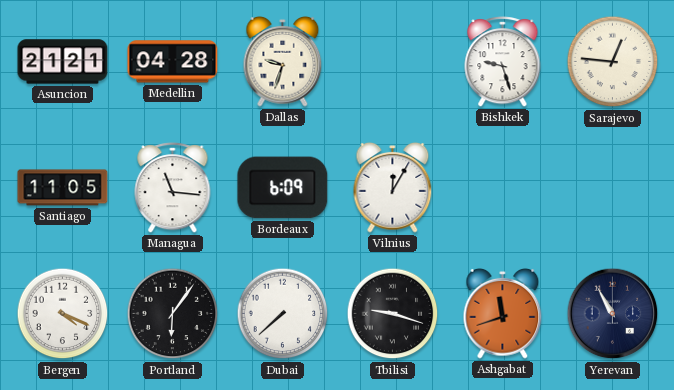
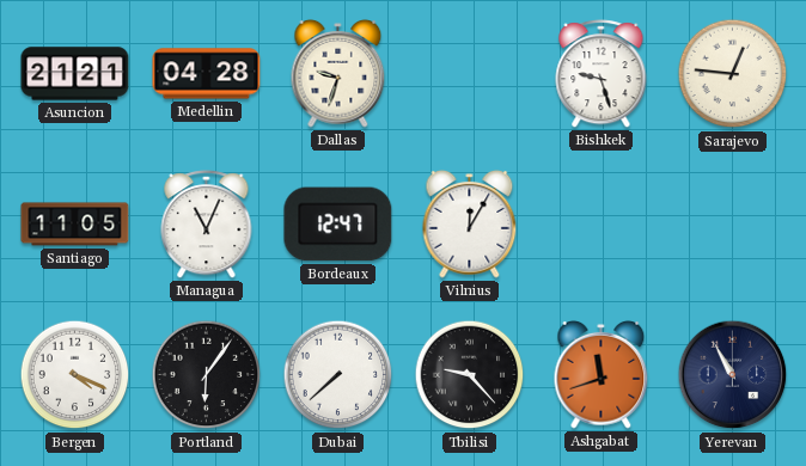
Managua: 11:16 -> 11:04 (207, 225)
Bordeaux: 6:09 -> 12:47 (338, 225)
Tbilisi: 9:18 -> 9:23 (470, 375)
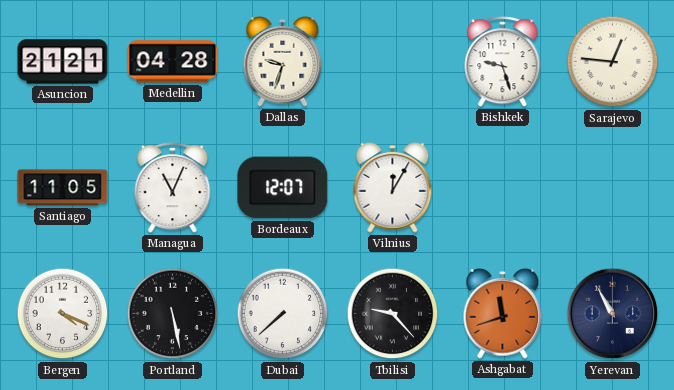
Bordeaux: 12:47 -> 12:07 (283, 188)
Portland: 6:06 -> 5:28 (173, 314)
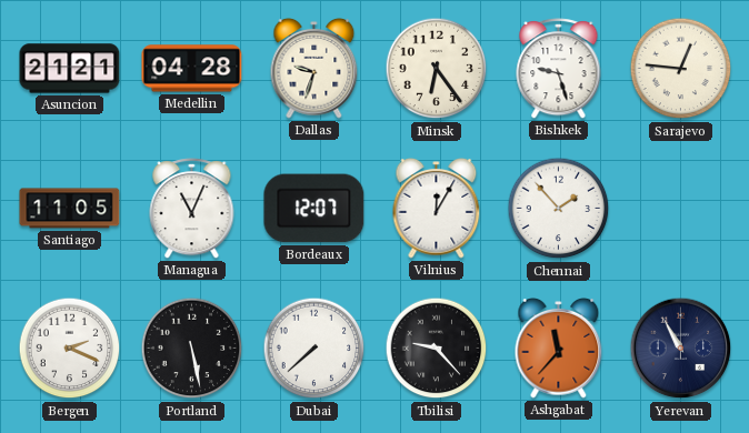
Minsk: none -> 6:24 (437, 69)
Chennai: none -> 1:53 (559, 209)
Bergen: 4:19 -> 2:19 (70, 349)
Ashgabat: 11:42 -> 11:37 (559, 348)
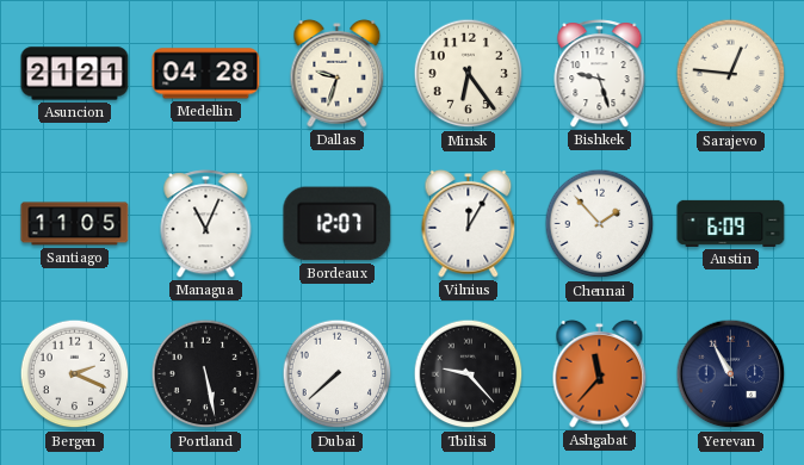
Austin: none -> 6:09 (731, 223)
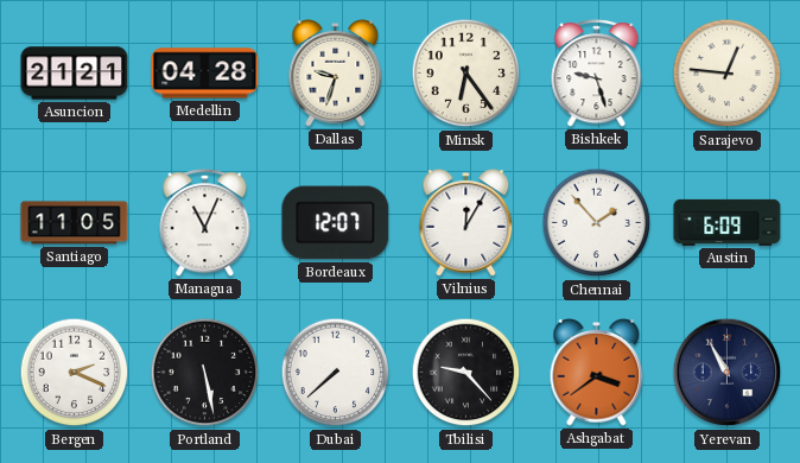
Ashgabat: 11:37 -> 3:39 (597, 372)
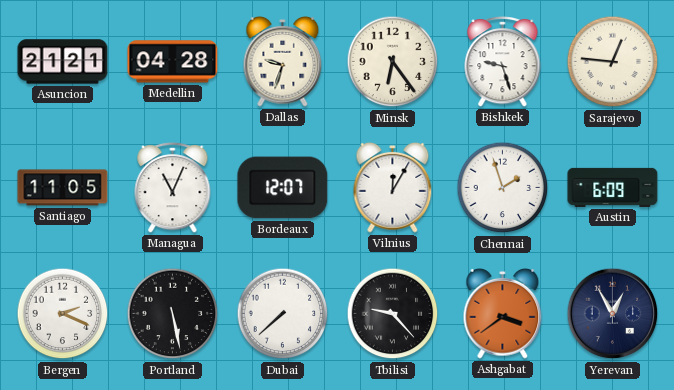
Chennai: 1:53 -> 1:57 (503, 188)
Yerevan: 10:55 -> 12:55 (613, 314)
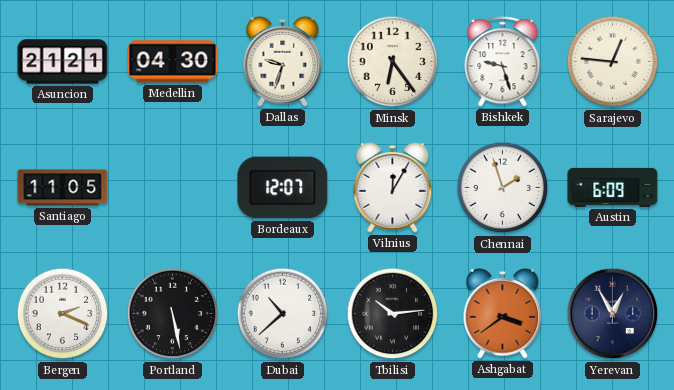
Medellin: 04:28 -> 04:30 (173, 62)
Managua: 11:04 -> none (173, 188)
Dubai: 7:38 -> 10:38 (283, 314)
Tbilisi: 9:23 -> 10:14 (393, 314)
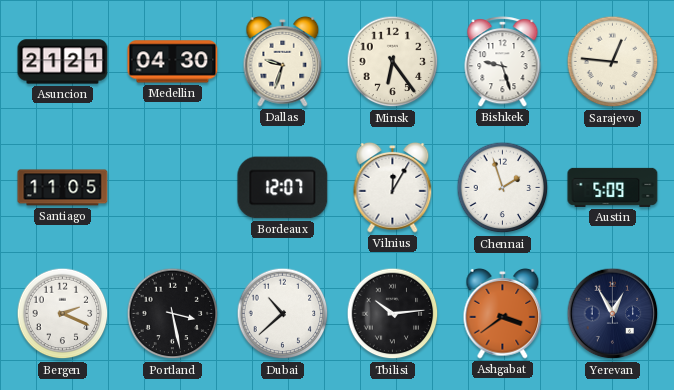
Austin: 6:09 -> 5:09 (613, 187)
Portland: 5:28 -> 3:28 (173, 314)
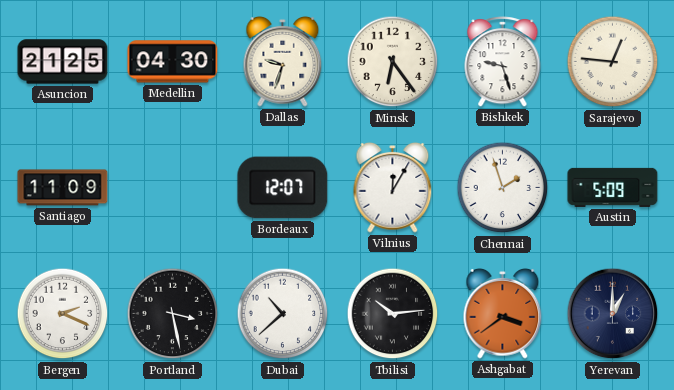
Asuncion: 21:21 -> 21:25 (63, 62)
Santiago: 11:05 -> 11:09 (63, 188)
Yerevan: 12:55 -> 1:00 (613, 314)
